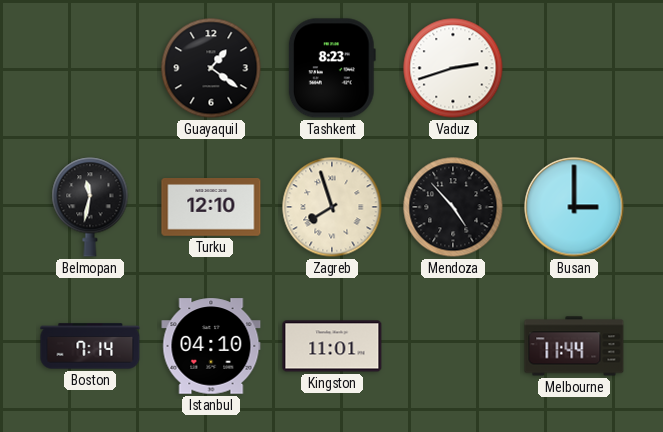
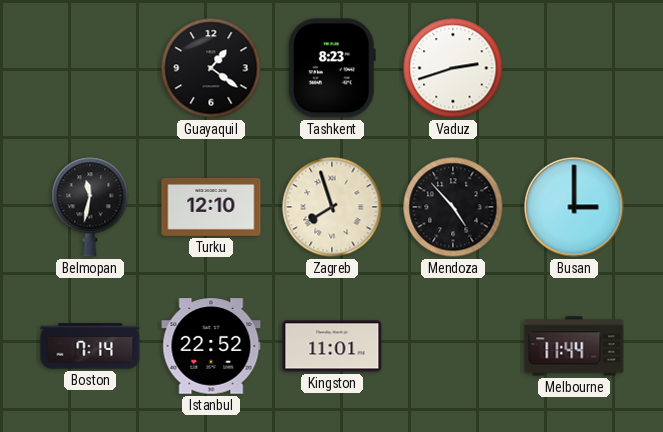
Istanbul: 04:10 -> 22:52 (211, 346)
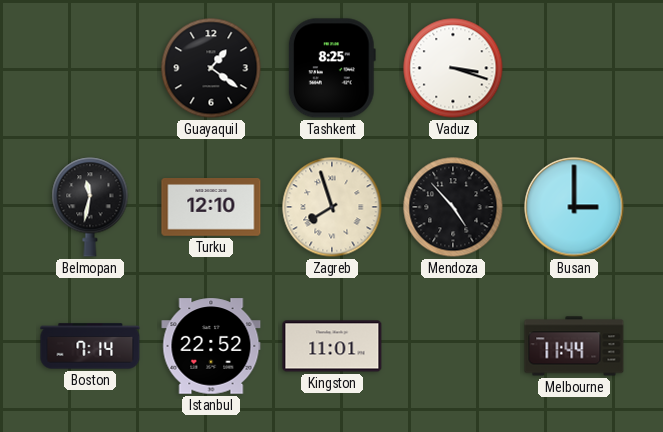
Tashkent: 8:23 -> 8:25 (332, 68)
Vaduz: 2:42 -> 3:18 (453, 68)
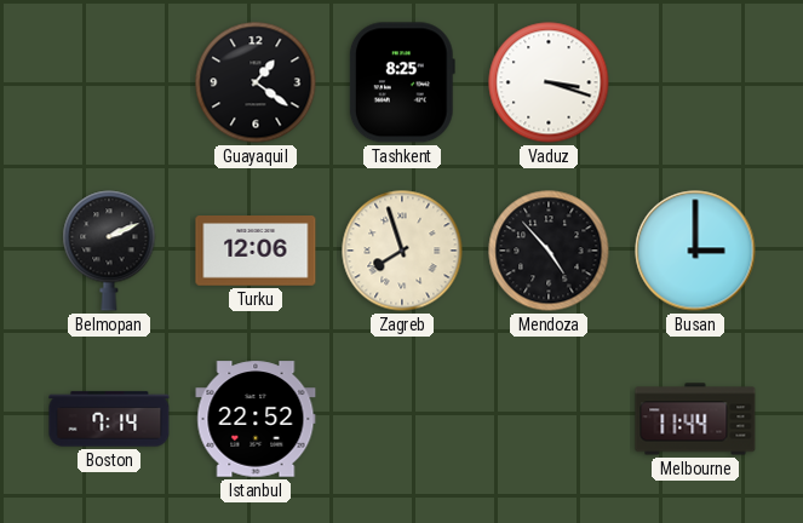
Belmopan: 11:32 -> 2:11 (109, 251)
Turku: 12:10 -> 12:06 (256, 251)
Kingston: 11:01 -> none (332, 346)
